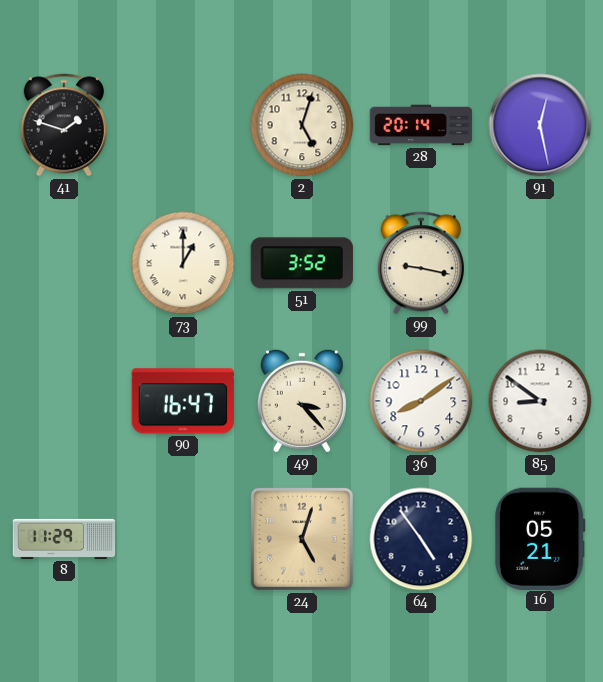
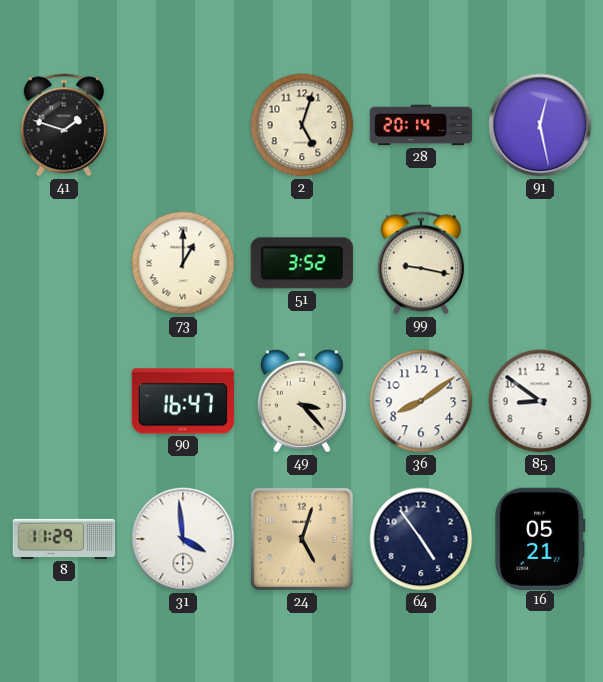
31: none -> 3:59 (183, 539)
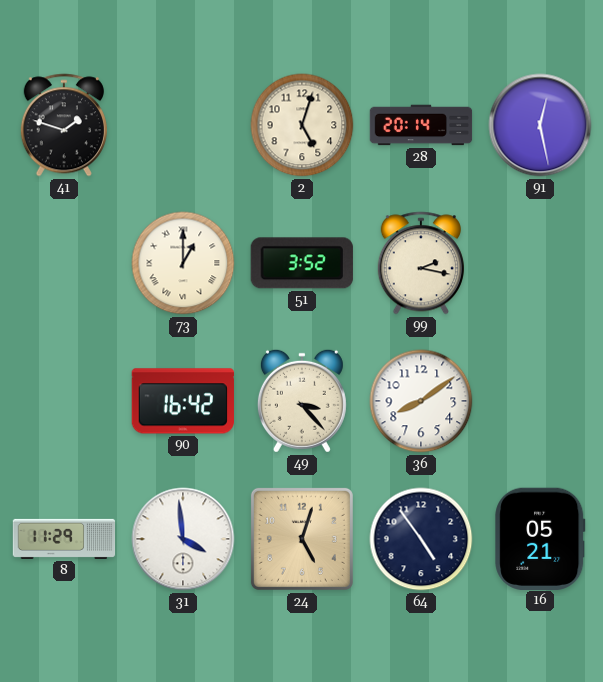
99: 9:17 -> 2:17 (421, 263)
90: 16:47 -> 16:42 (182, 401)
85: 8:51 -> none (540, 401)
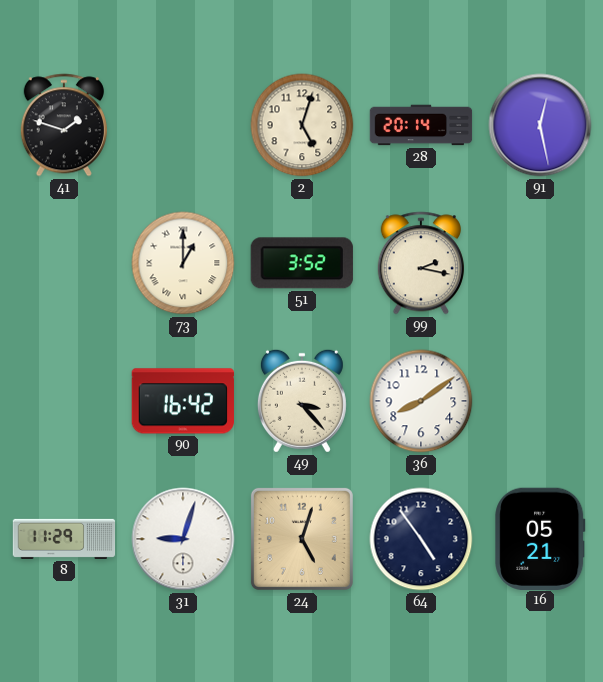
31: 3:59 -> 9:03 (183, 539)
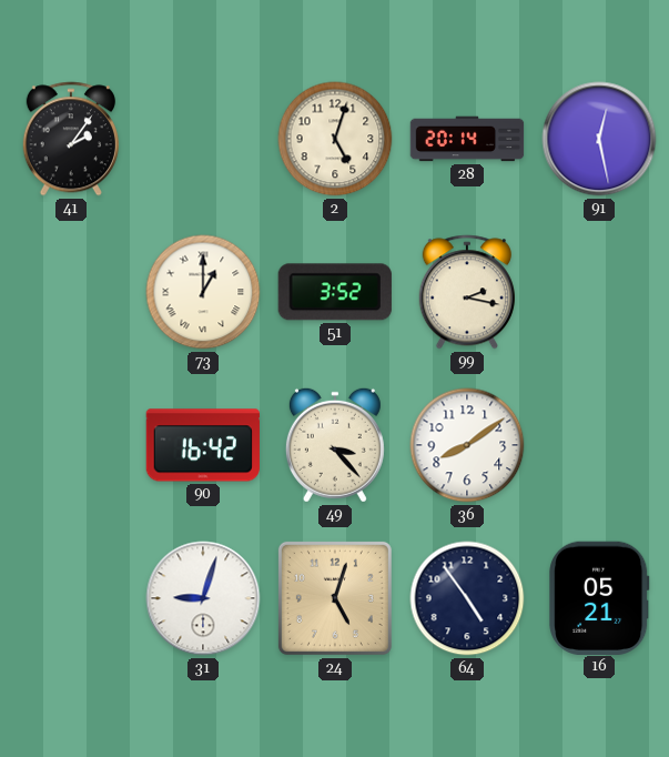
41: 1:48 -> 2:06 (71, 139)
8: 11:29 -> none (64, 539)
